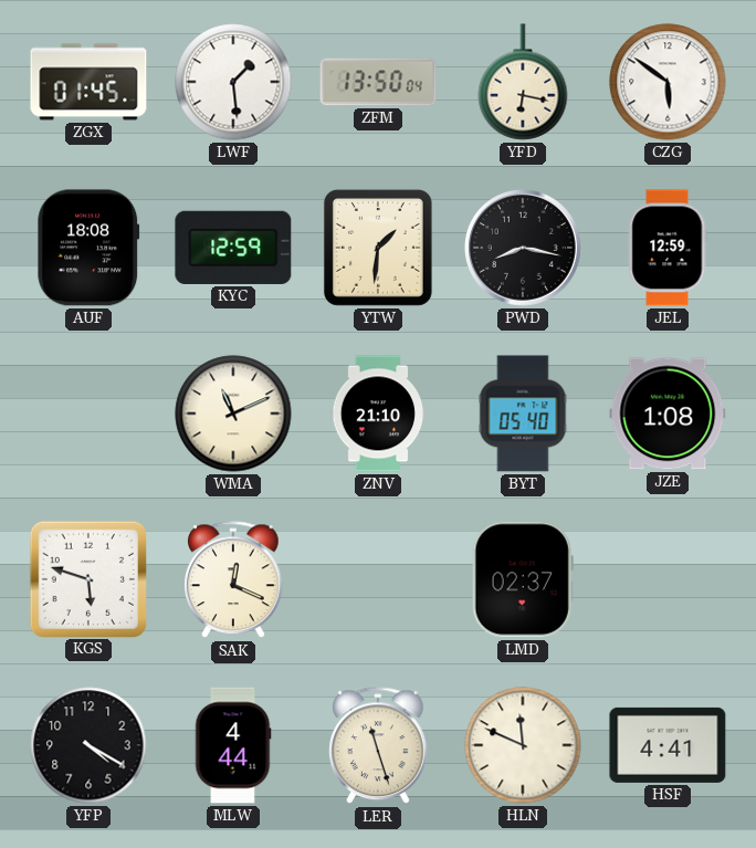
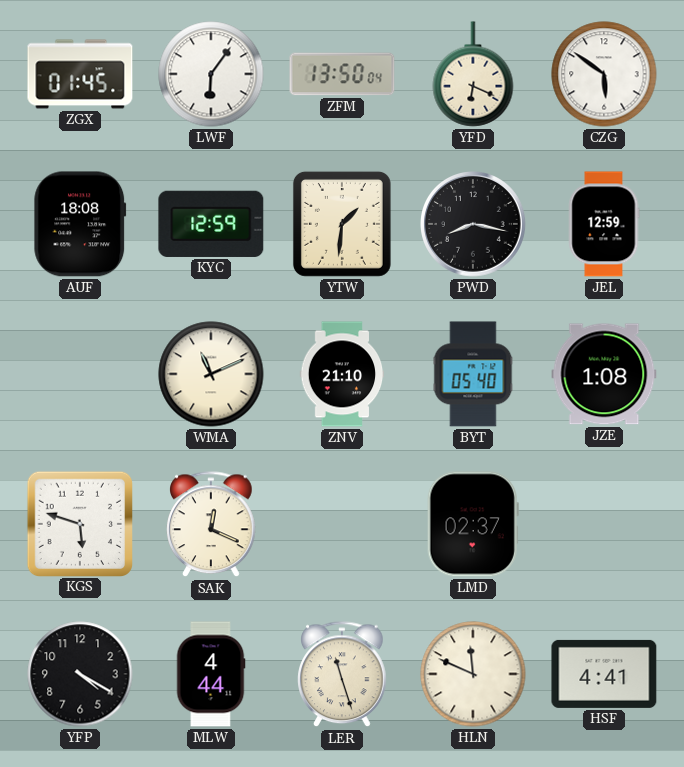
LWF: 1:29 -> 6:06 (211, 74)
YFD: 6:17 -> 6:19 (473, 74)
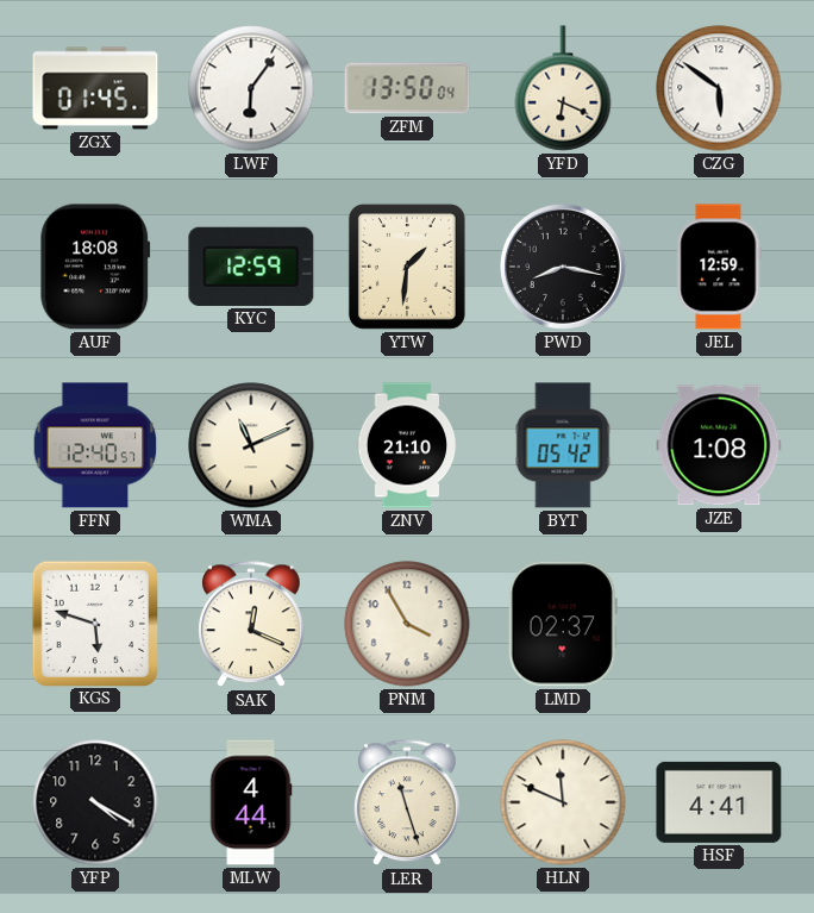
FFN: none -> 12:40 (95, 445)
BYT: 05:40 -> 05:42 (563, 445)
PNM: none -> 3:55 (407, 624)
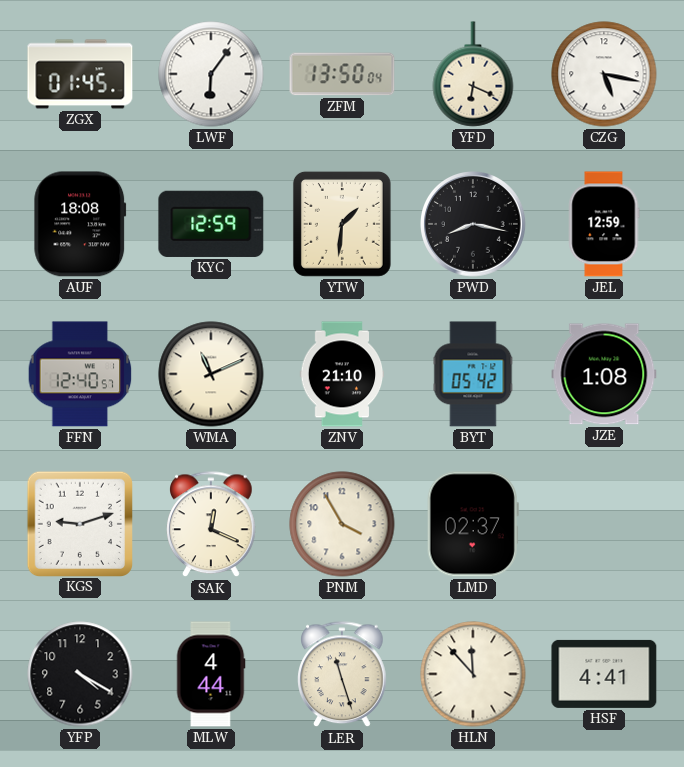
CZG: 5:51 -> 5:17 (604, 74)
KGS: 5:48 -> 9:12 (79, 523)
HLN: 11:49 -> 11:53 (473, 674)
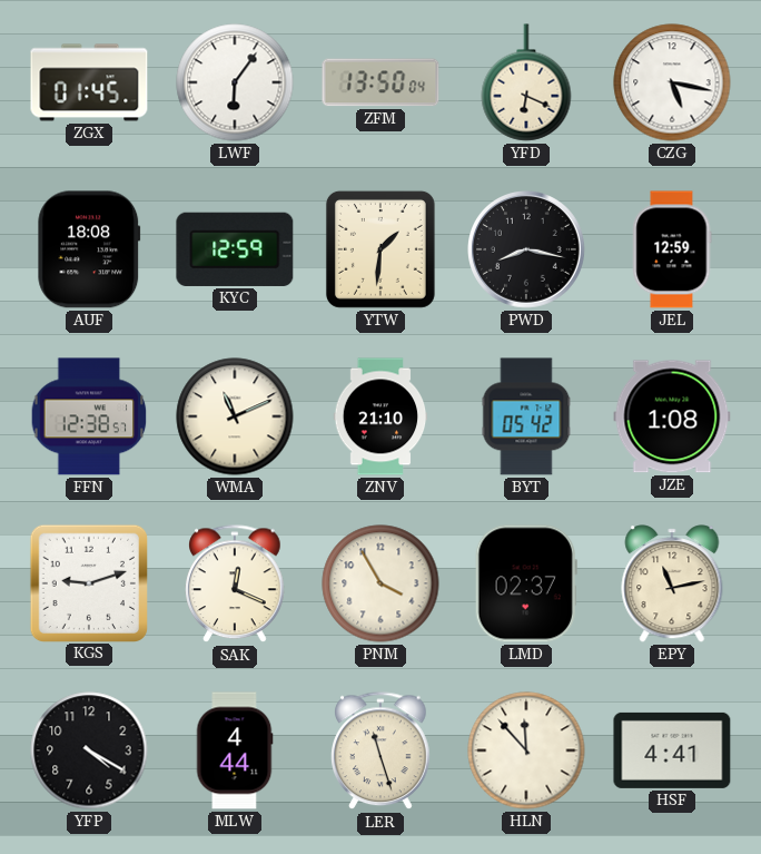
FFN: 12:40 -> 12:38 (89, 416)
EPY: none -> 11:13 (672, 583)
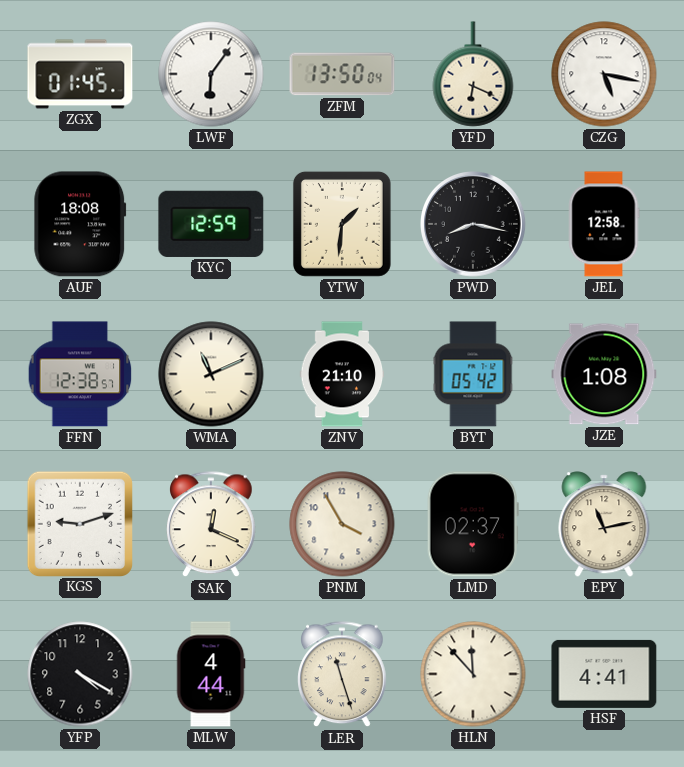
JEL: 12:59 -> 12:58 (604, 224)
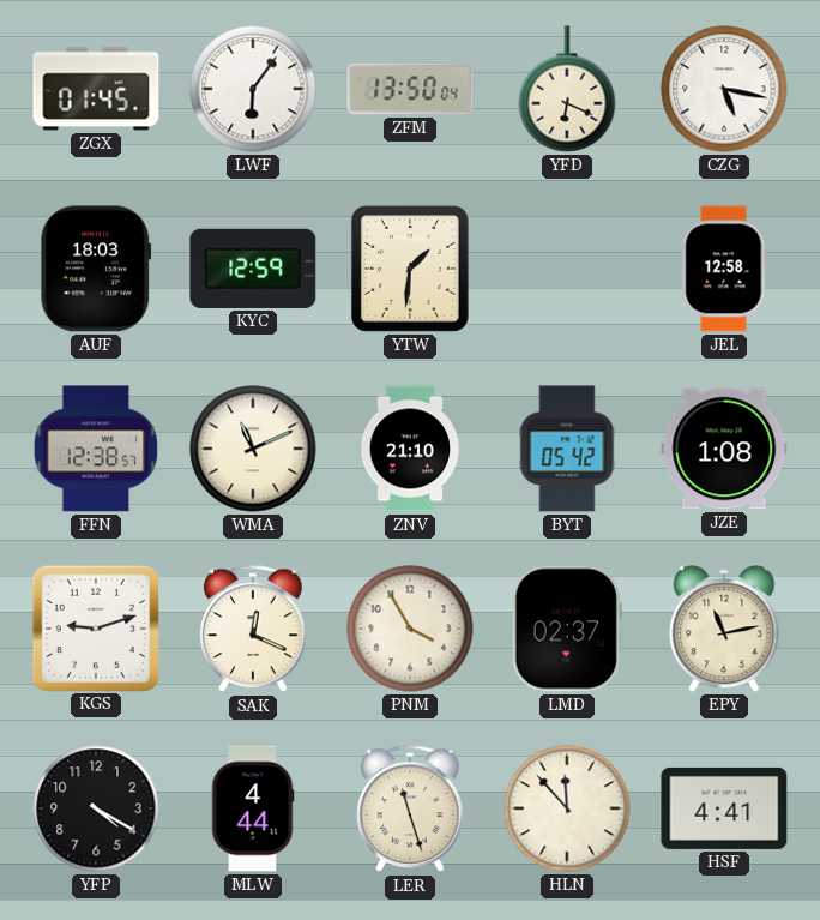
AUF: 18:08 -> 18:03 (96, 269)
PWD: 8:17 -> none (474, 225)
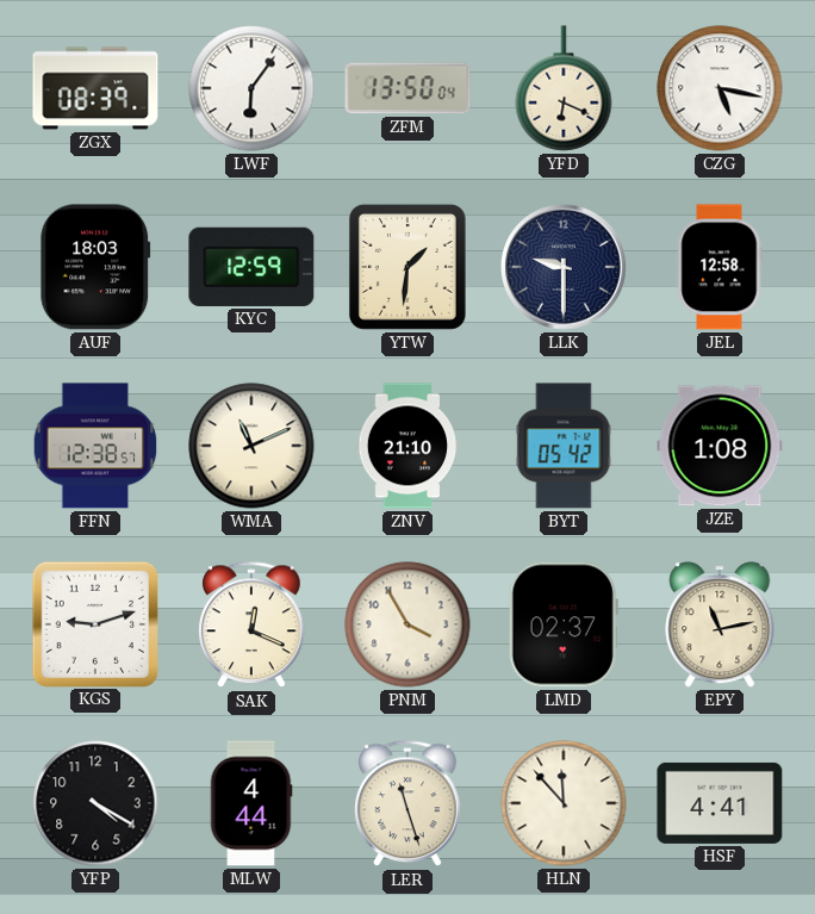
ZGX: 01:45 -> 08:39 (95, 88)
LLK: none -> 9:30 (565, 268)
